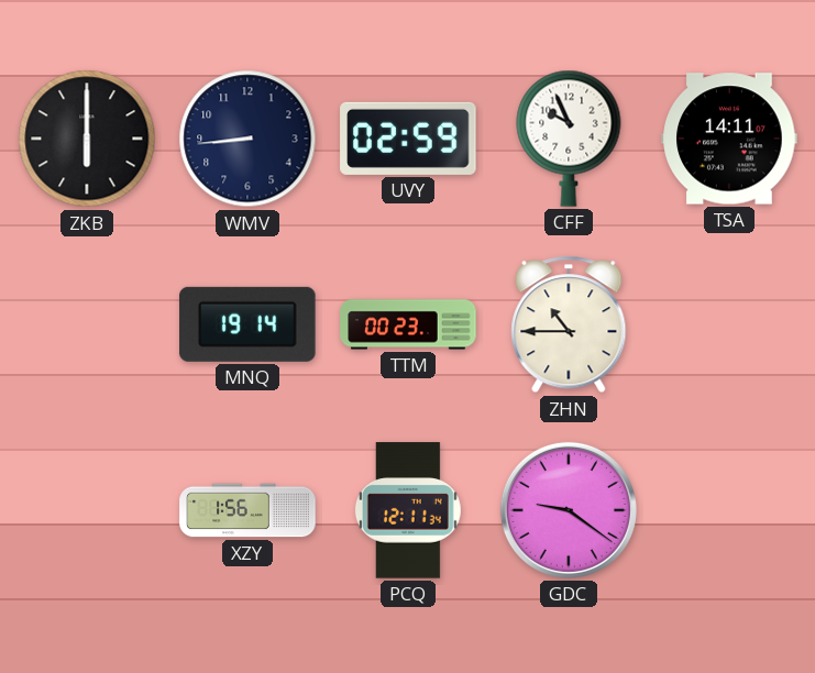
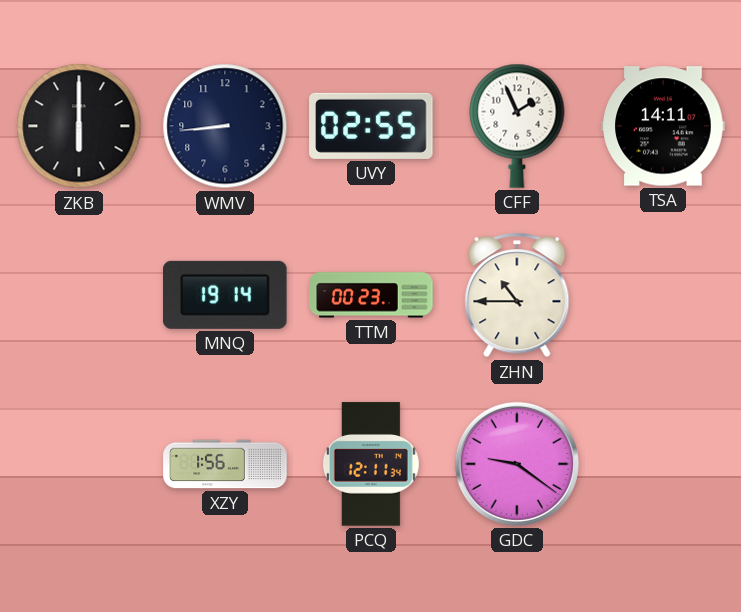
UVY: 02:59 -> 02:55 (371, 126)
CFF: 9:56 -> 1:56 (517, 126)
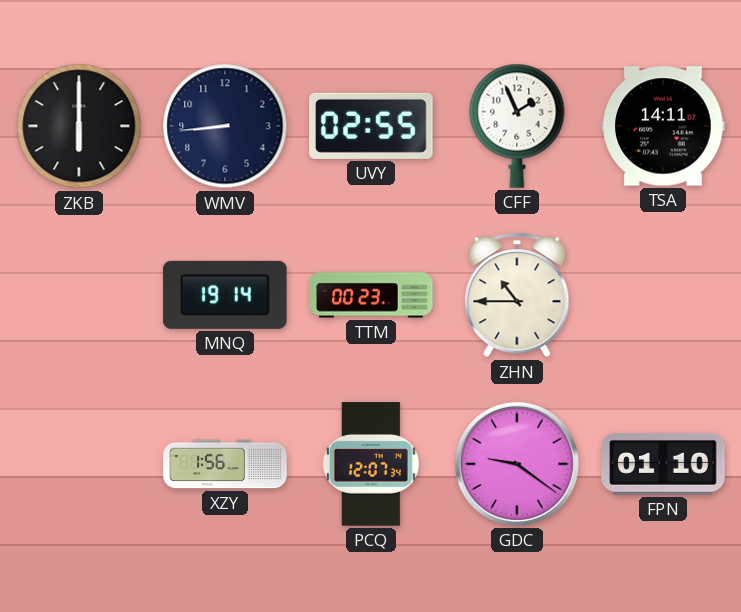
PCQ: 12:11 -> 12:07 (371, 464)
FPN: none -> 01:10 (663, 464)
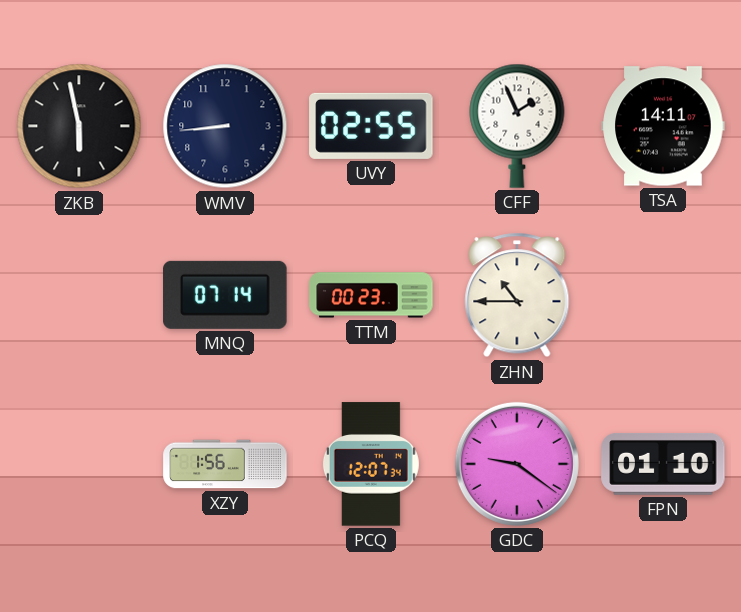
ZKB: 6:00 -> 5:58 (79, 126)
MNQ: 19:14 -> 07:14 (225, 295)
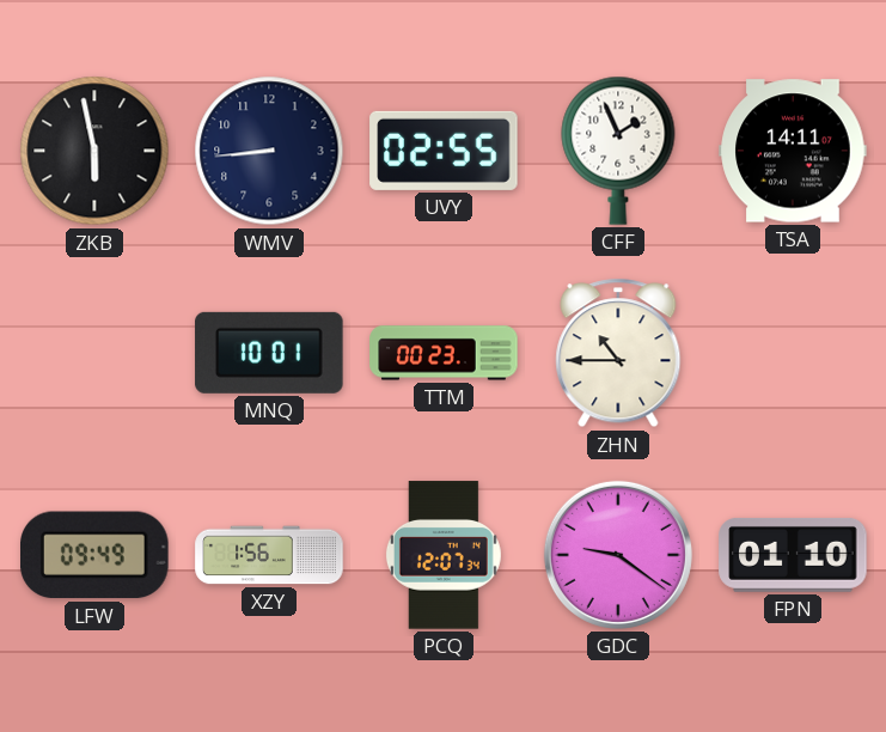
MNQ: 07:14 -> 10:01 (269, 353)
LFW: none -> 09:49 (96, 555)
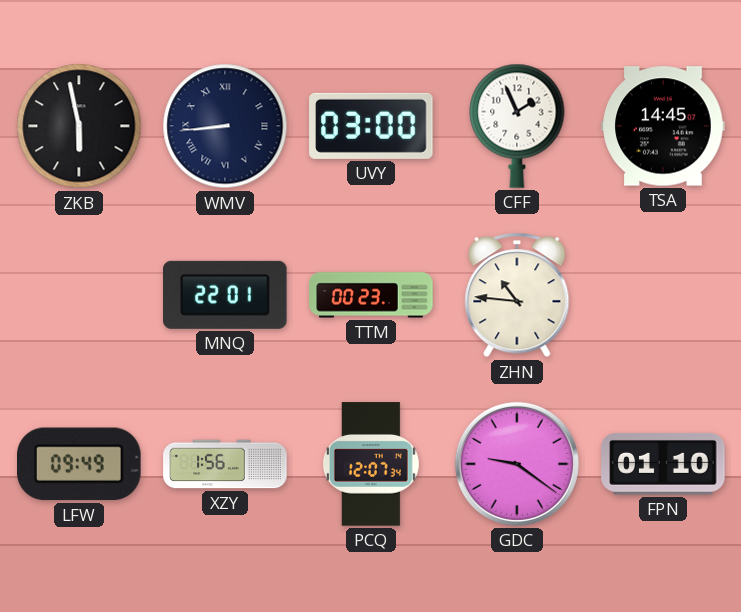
WMV numerals: Arabic -> Roman (225, 126)
UVY: 02:55 -> 03:00 (371, 126)
TSA: 14:11 -> 14:45 (663, 126)
MNQ: 10:01 -> 22:01 (225, 295)
ZHN: 10:45 -> 10:46 (517, 295)
